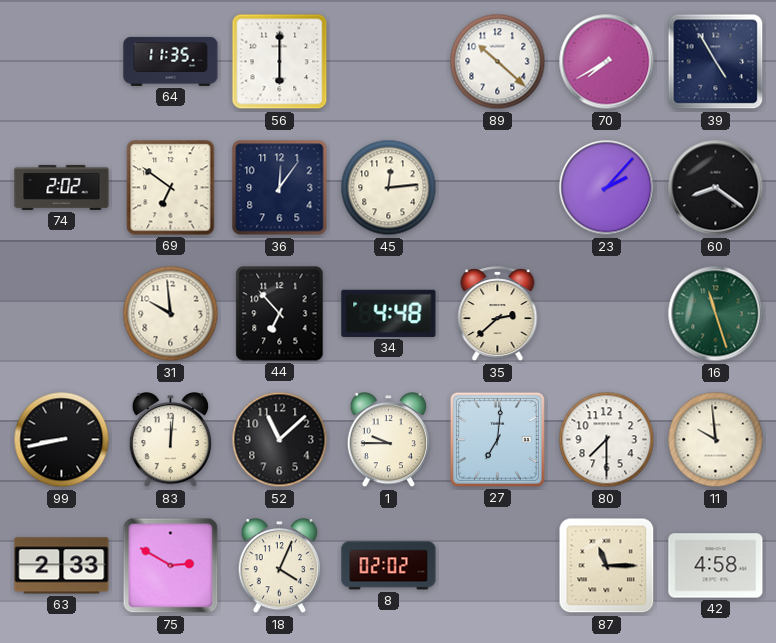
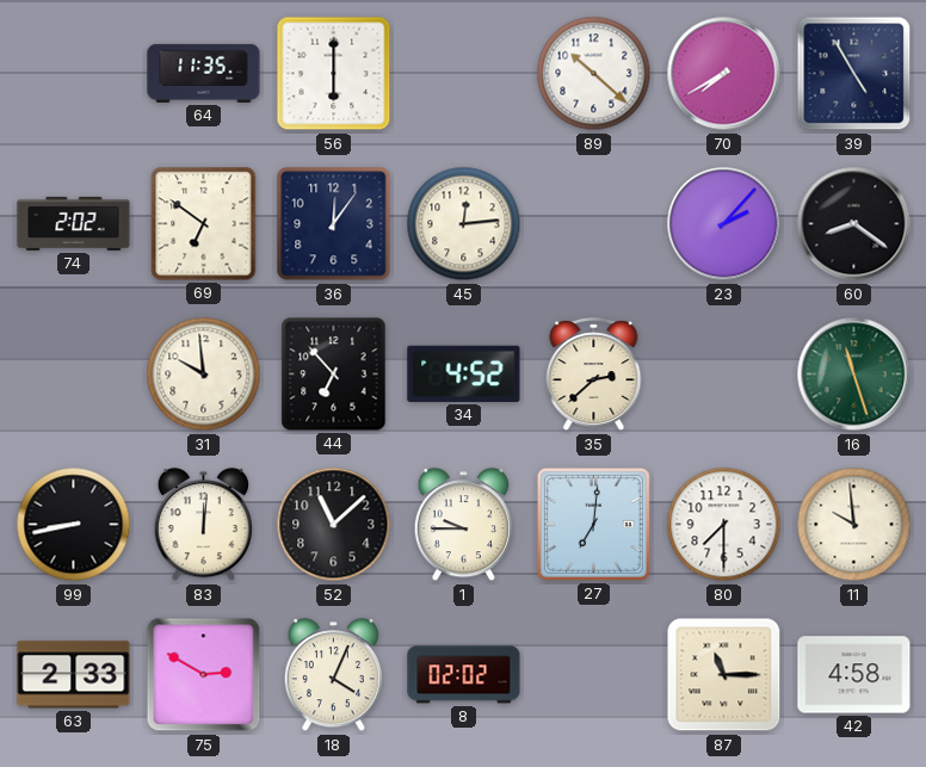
34: 4:48 -> 4:52 (464, 373)
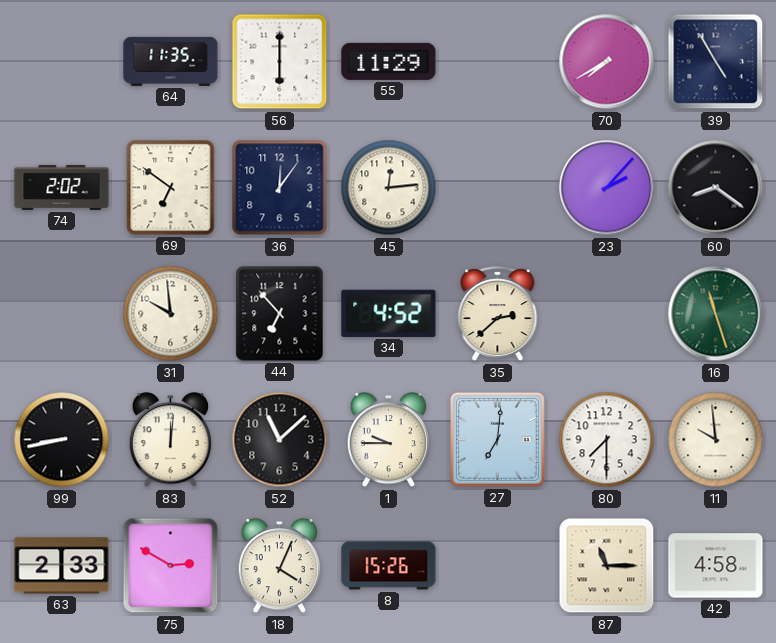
55: none -> 11:29 (389, 61)
89: 10:22 -> none (594, 74)
8: 02:02 -> 15:26 (389, 566)
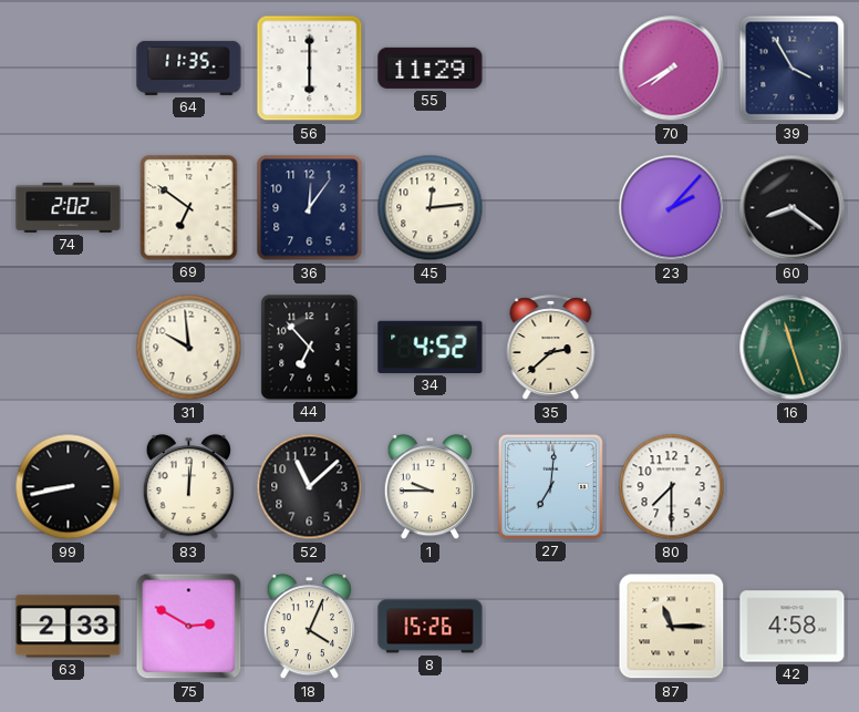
39: 4:55 -> 3:55 (793, 69)
11: 9:59 -> none (716, 440)
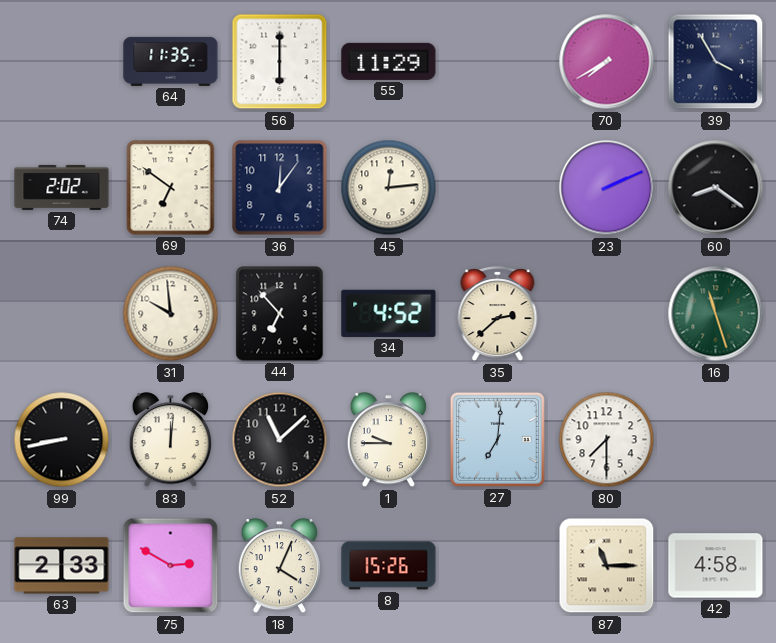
23: 2:07 -> 2:11 (607, 188)
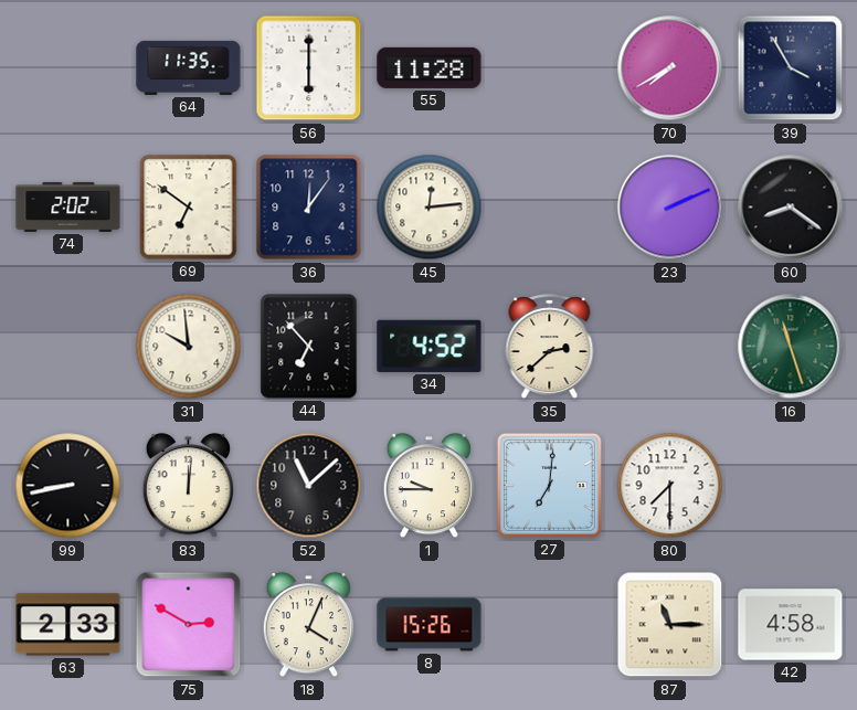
55: 11:29 -> 11:28 (430, 67)
